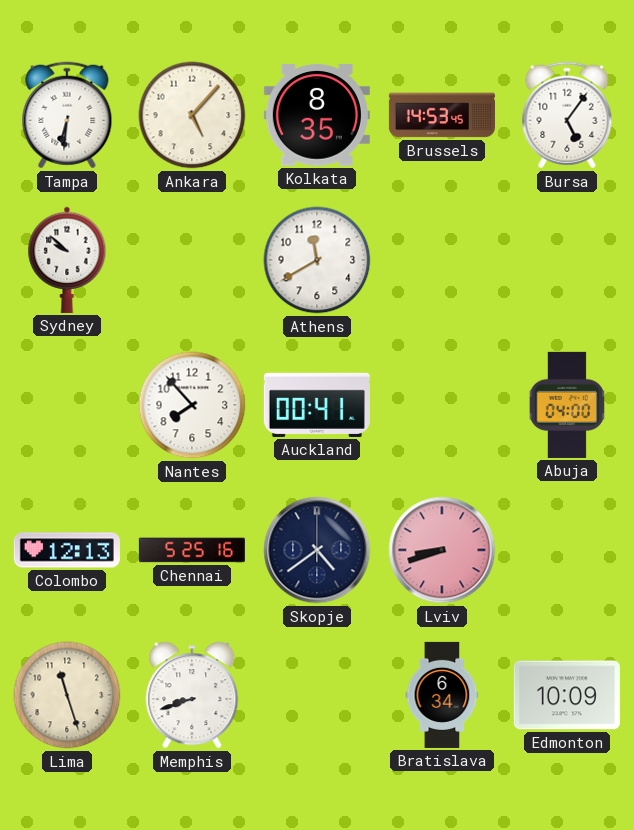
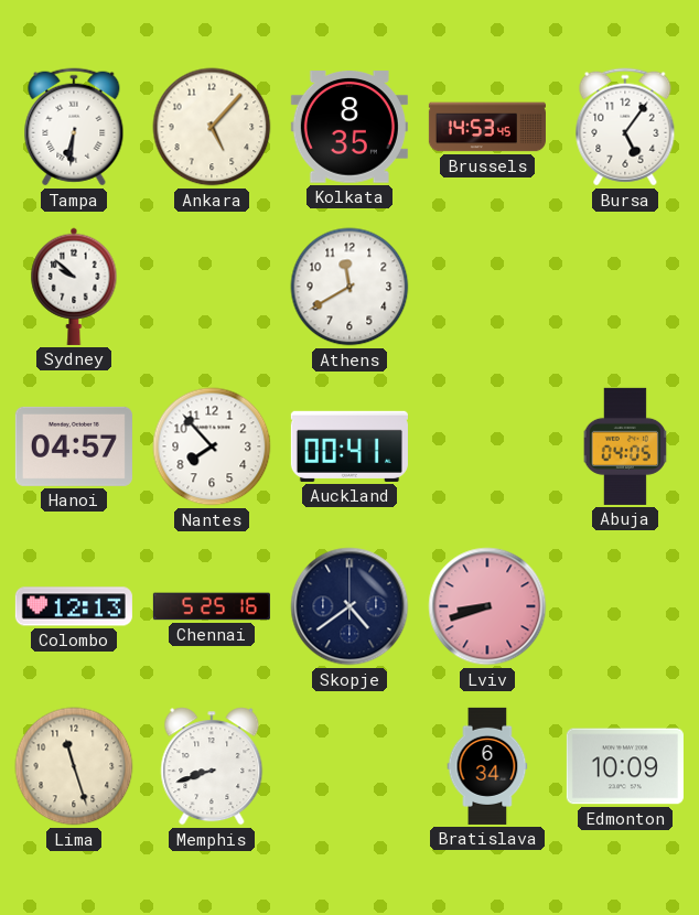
Hanoi: none -> 04:57 (74, 446)
Abuja: 04:00 -> 04:05 (624, 446)
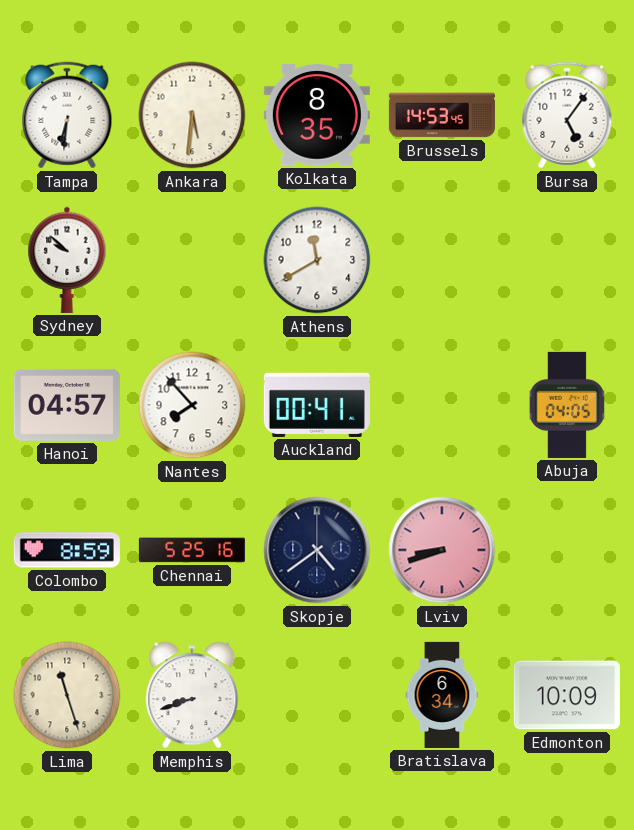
Ankara: 5:07 -> 5:31 (192, 115)
Colombo: 12:13 -> 8:59 (67, 550)
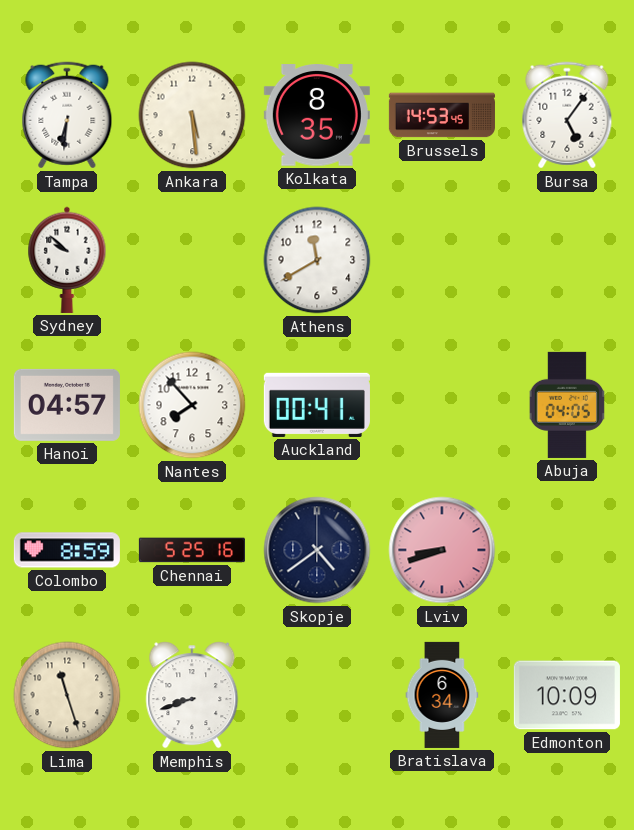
Ankara: 5:31 -> 5:29 (192, 115)
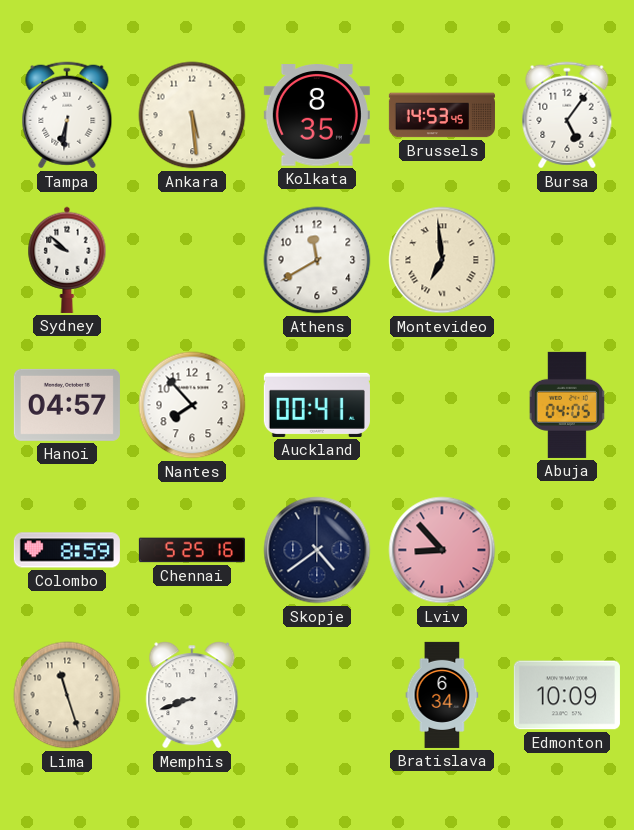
Montevideo: none -> 6:59 (442, 260)
Lviv: 8:42 -> 8:53 (442, 550)
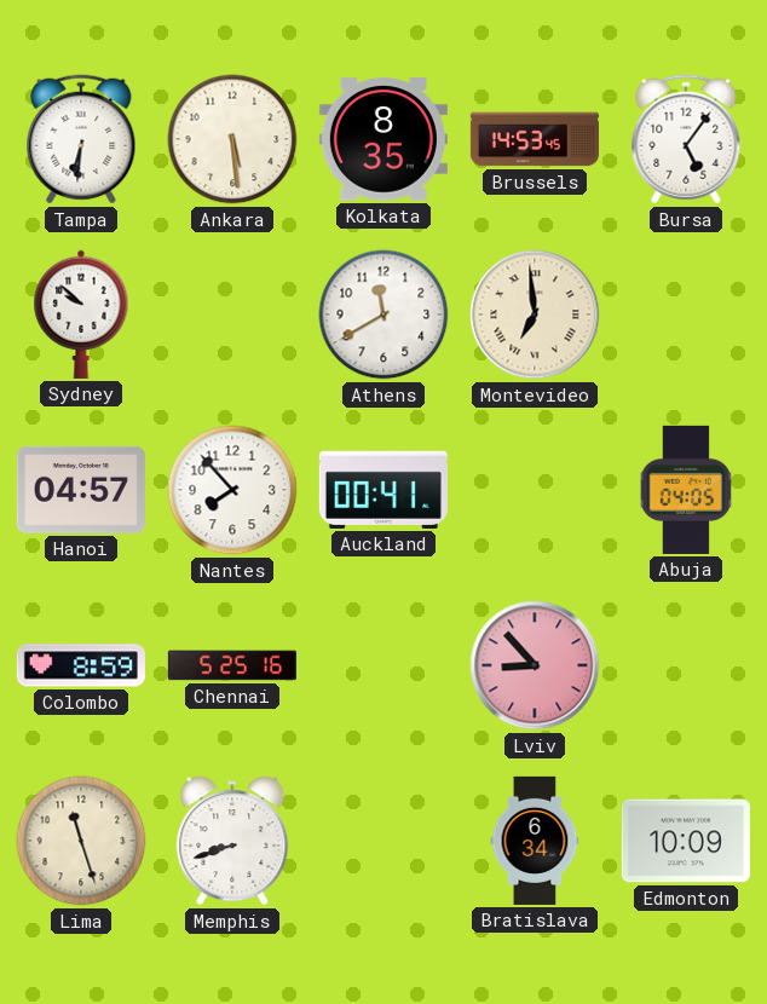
Skopje: 4:39 -> none (317, 550)
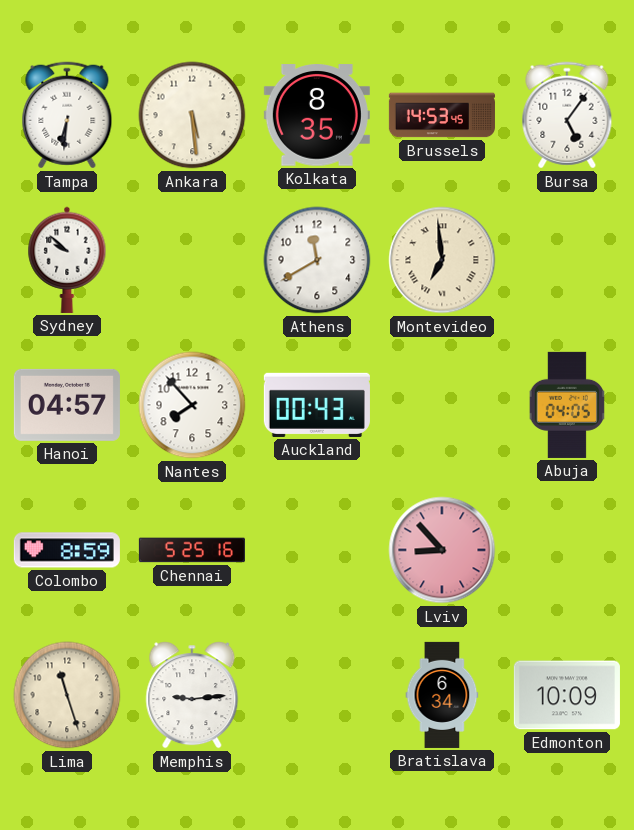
Auckland: 00:41 -> 00:43 (317, 405)
Memphis: 8:42 -> 9:14 (192, 695)
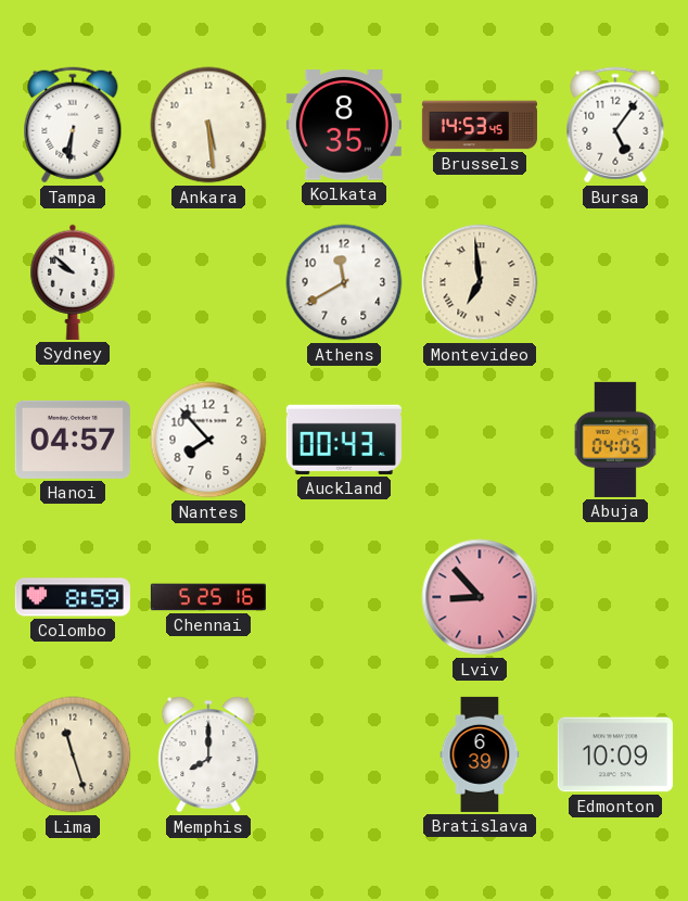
Memphis: 9:14 -> 8:00 (208, 754)
Bratislava: 6:34 -> 6:39 (480, 754)
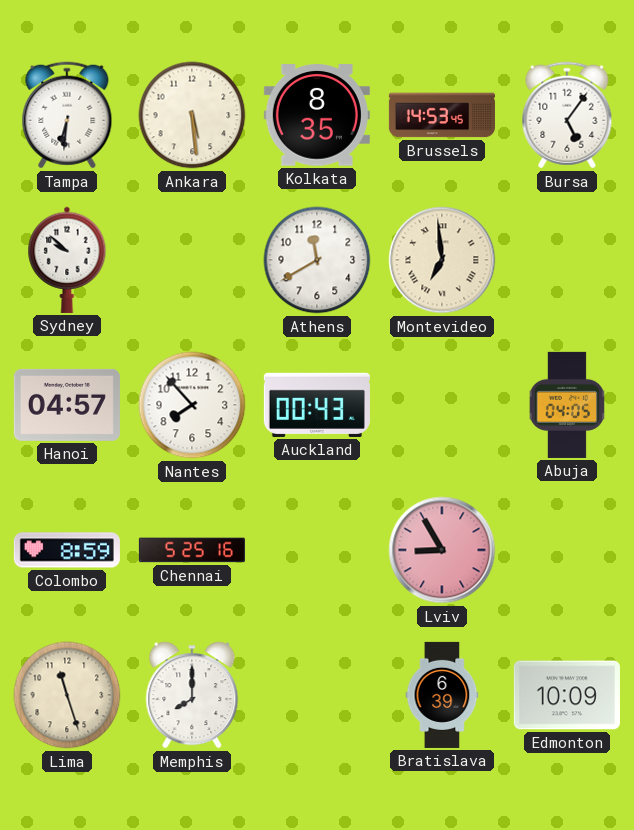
Lviv: 8:53 -> 8:55 (442, 550)
